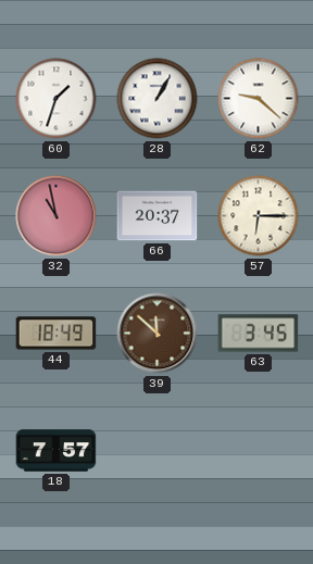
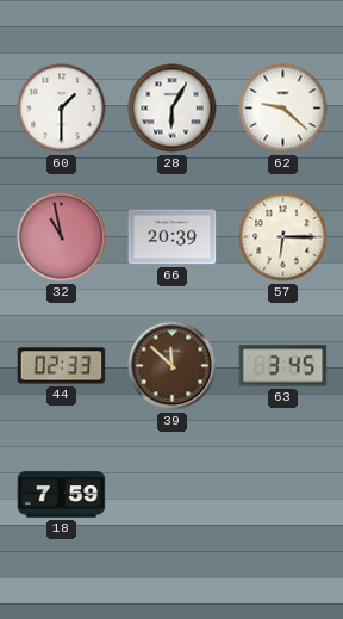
60: 1:33 -> 1:30 (62, 109)
28: 1:05 -> 6:05 (173, 109)
66: 20:37 -> 20:39 (173, 237)
44: 18:49 -> 02:33 (62, 366)
18: 7:57 -> 7:59 (62, 495)
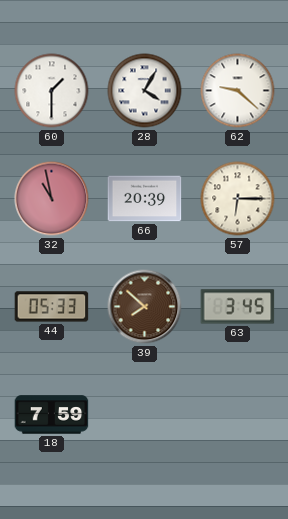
28: 6:05 -> 4:05 (145, 91)
44: 02:33 -> 05:33 (52, 307)
39: 11:52 -> 7:52 (145, 307)
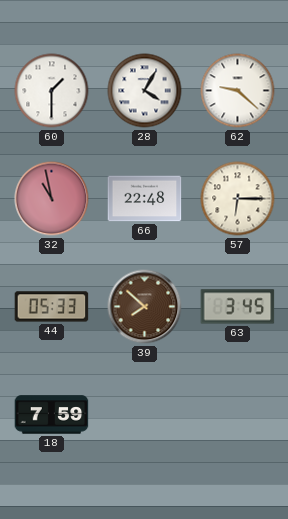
66: 20:39 -> 22:48 (145, 199)
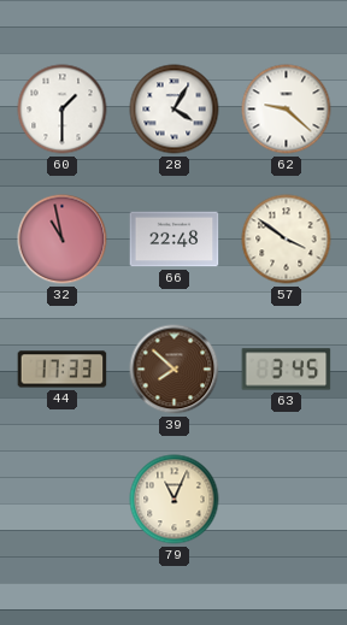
57: 6:15 -> 3:51 (287, 240)
44: 05:33 -> 17:33 (63, 370)
18: 7:59 -> none (52, 415)
79: none -> 11:04 (175, 500)
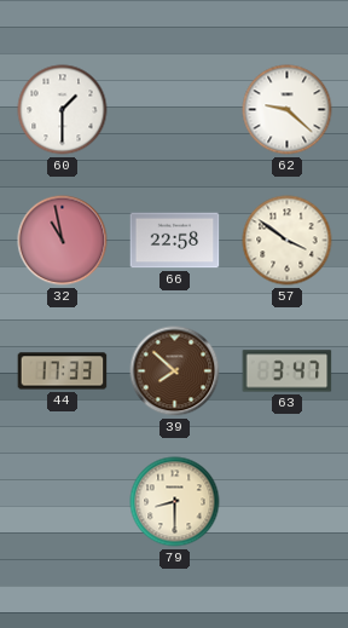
28: 4:05 -> none (175, 110)
66: 22:48 -> 22:58 (175, 241)
63: 3:45 -> 3:47 (288, 371)
79: 11:04 -> 8:30 (175, 502)
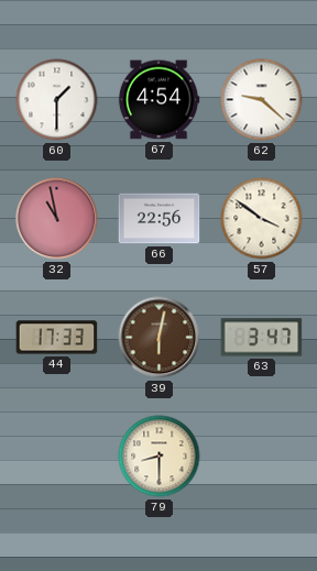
67: none -> 4:54 (158, 100)
66: 22:58 -> 22:56 (160, 219)
39: 7:52 -> 6:02 (160, 338)
